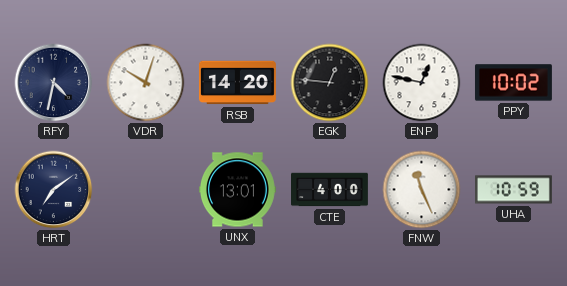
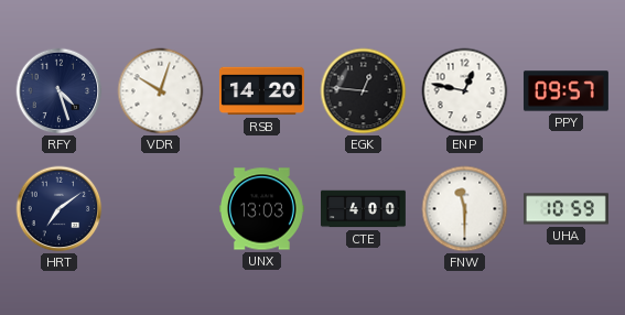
RFY: 4:32 -> 4:27 (60, 91)
PPY: 10:02 -> 09:57 (565, 91)
UNX: 13:01 -> 13:03 (261, 209)
FNW: 11:26 -> 11:30 (465, 209)
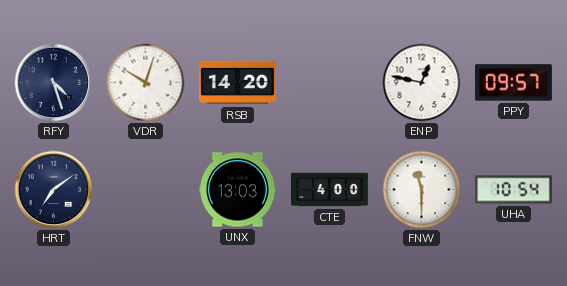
EGK: 12:46 -> none (364, 91)
UHA: 10:59 -> 10:54 (514, 190)
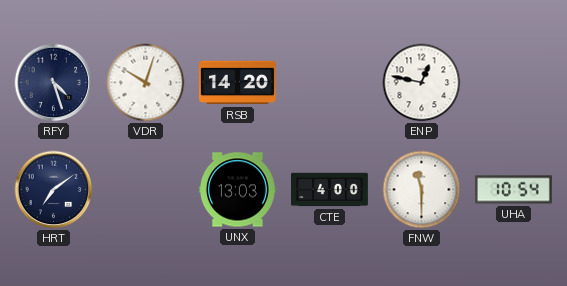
PPY: 09:57 -> none (513, 83)
